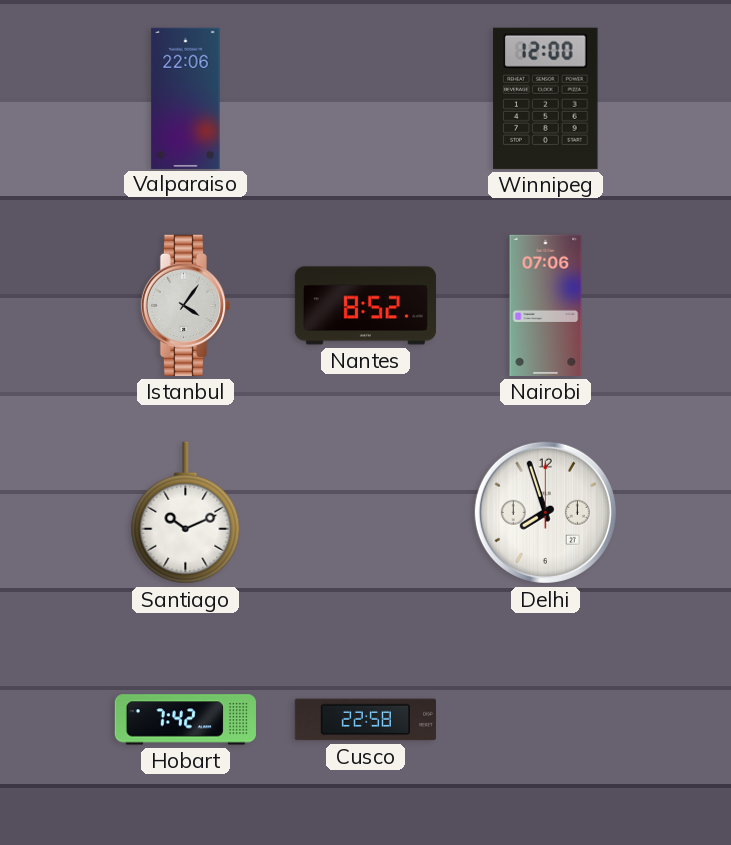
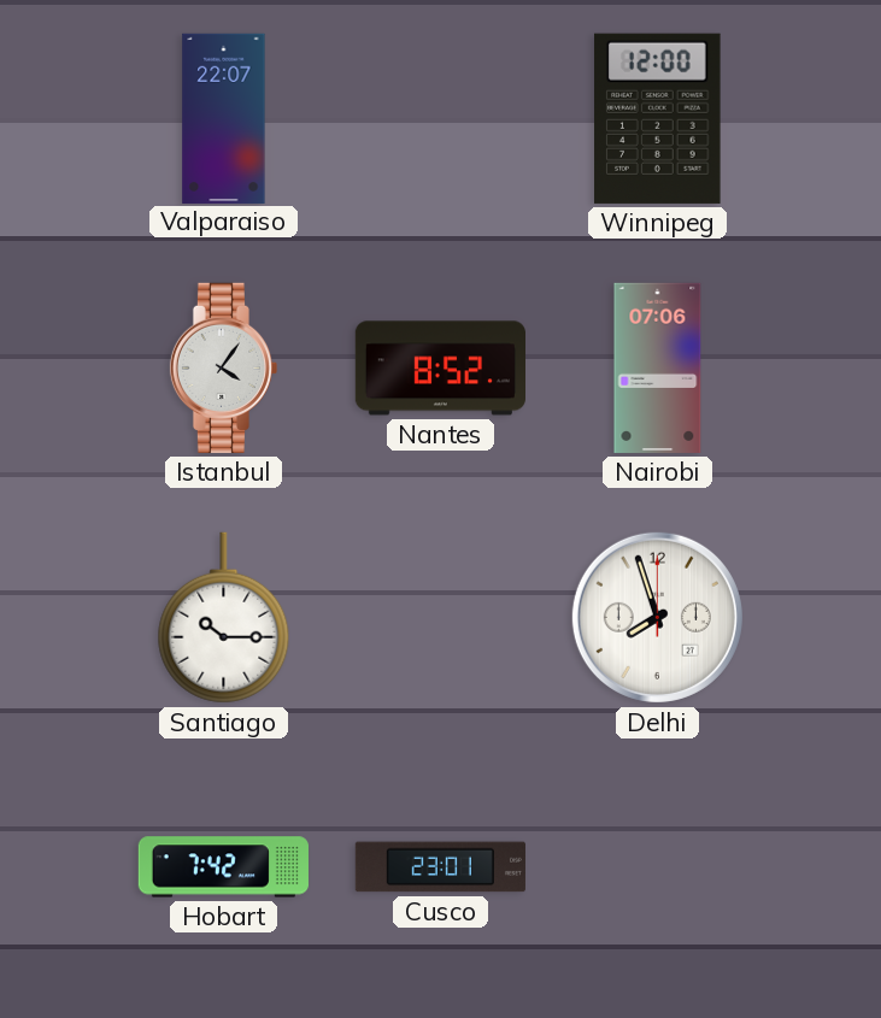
Valparaiso: 22:06 -> 22:07 (224, 118)
Santiago: 10:11 -> 10:15 (224, 618)
Cusco: 22:58 -> 23:01 (440, 867)
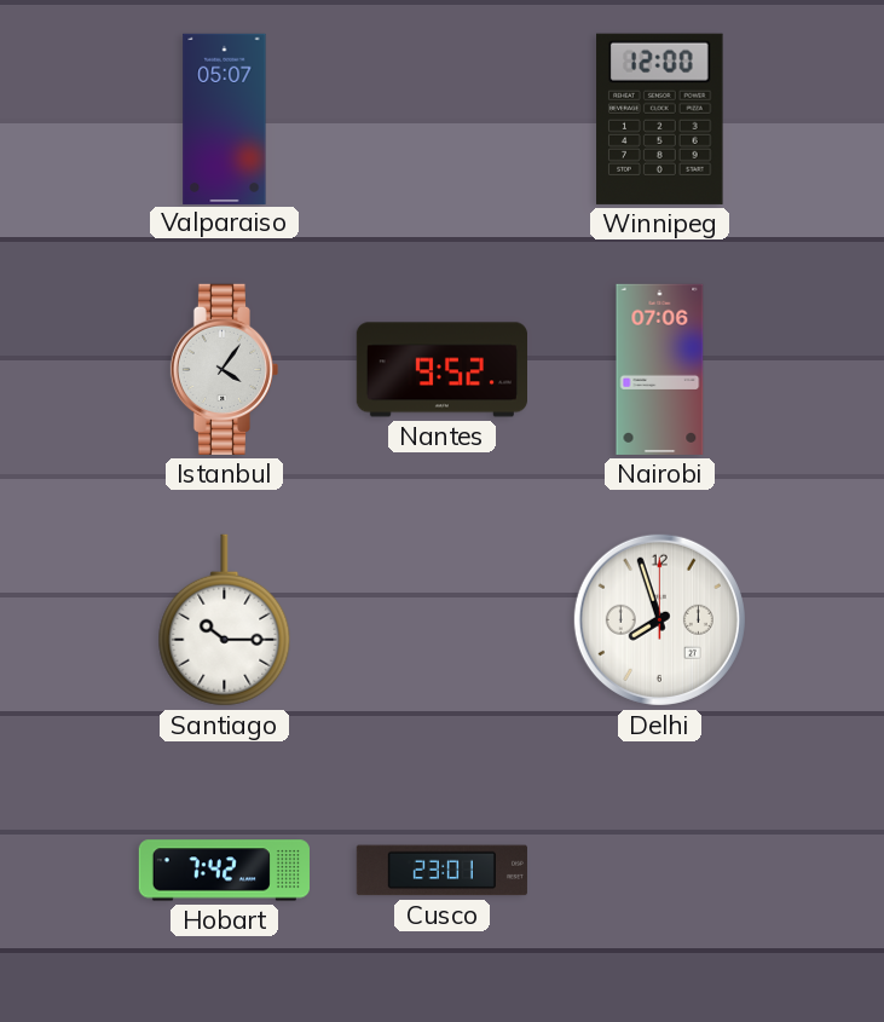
Valparaiso: 22:07 -> 05:07 (225, 119)
Nantes: 8:52 -> 9:52 (441, 370)
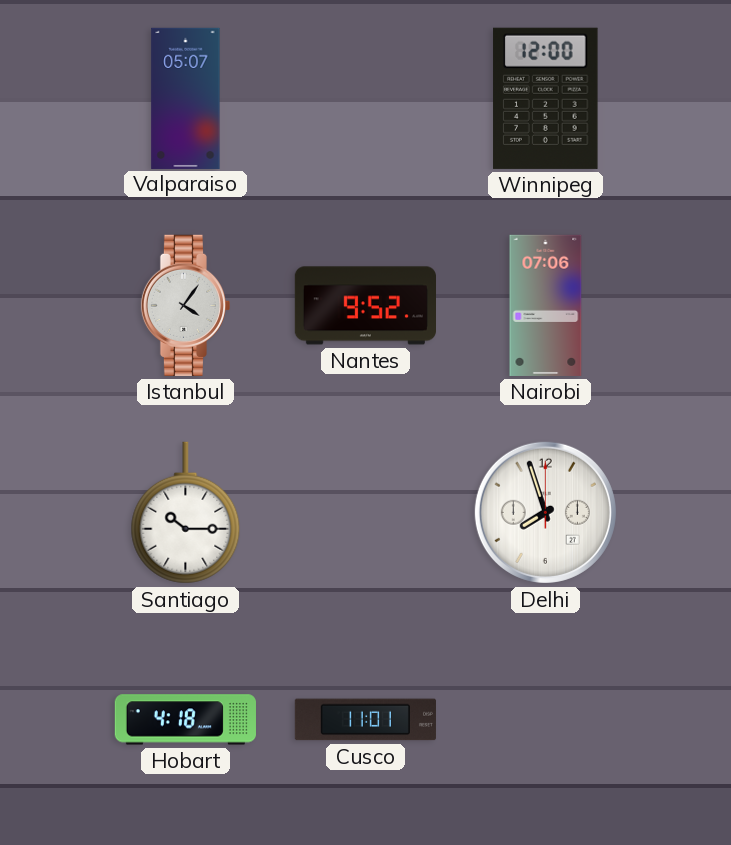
Hobart: 7:42 -> 4:18 (185, 720)
Cusco: 23:01 -> 11:01 (365, 720)
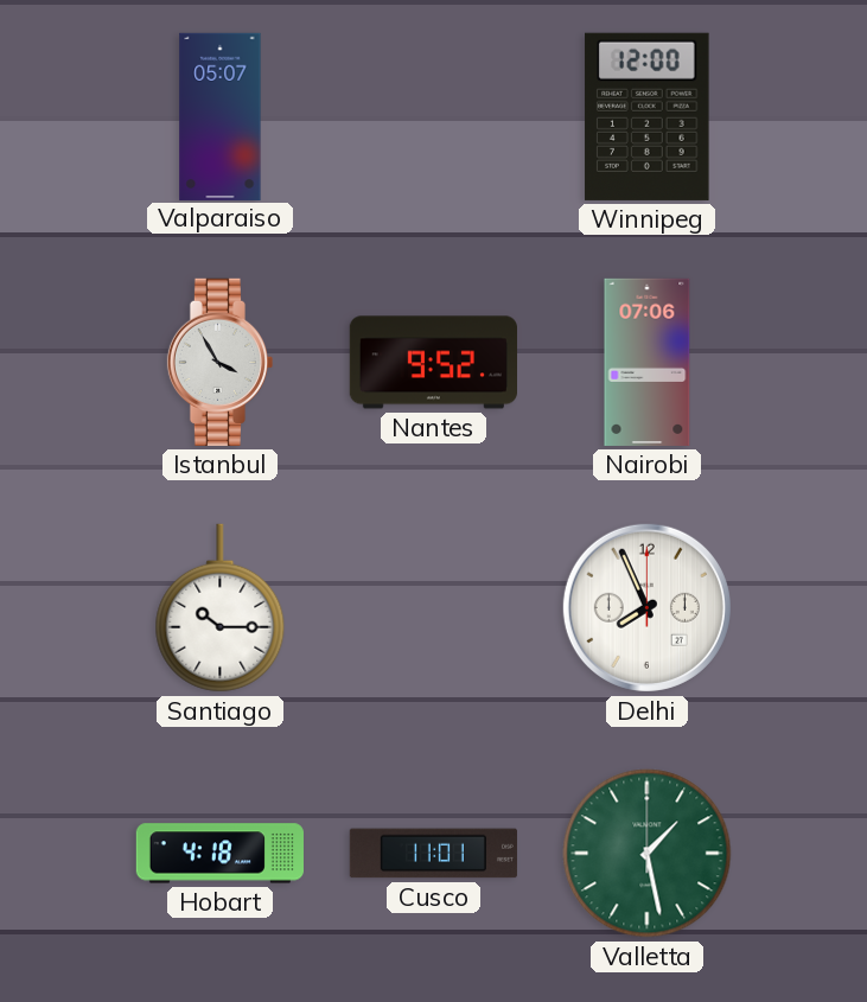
Istanbul: 4:06 -> 3:55 (219, 362)
Delhi: 7:57 -> 7:56 (646, 607)
Valletta: none -> 1:28 (648, 854)
